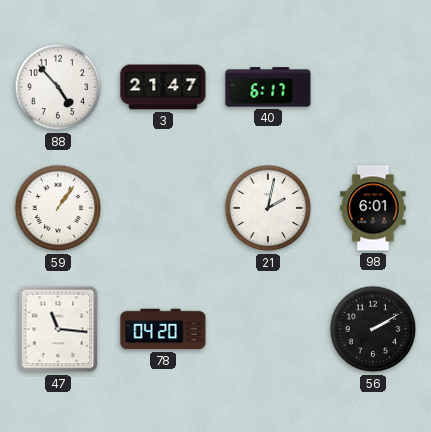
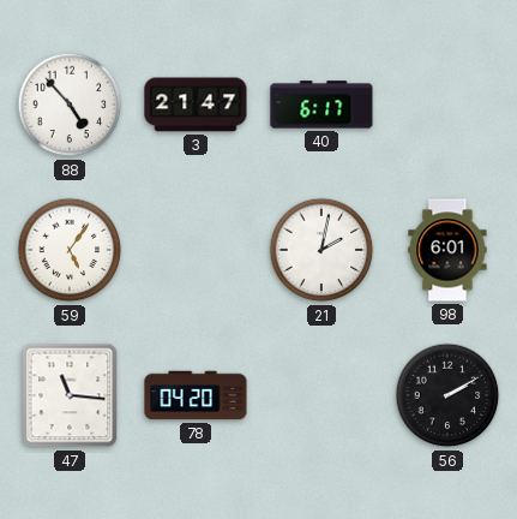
59: 1:06 -> 5:06 (70, 250)
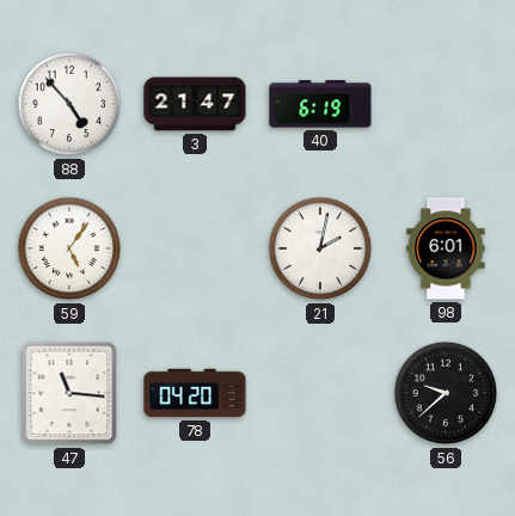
40: 6:17 -> 6:19 (320, 104)
56: 2:10 -> 9:38 (446, 393)
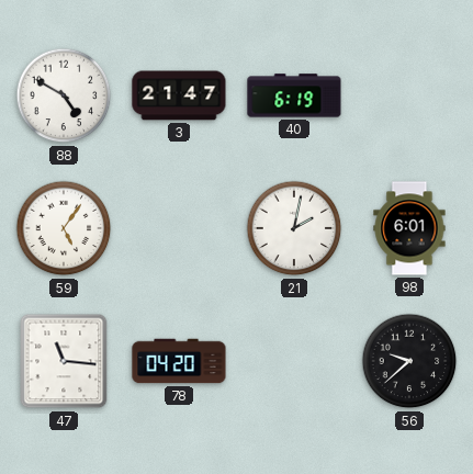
88: 4:53 -> 4:50 (64, 95)
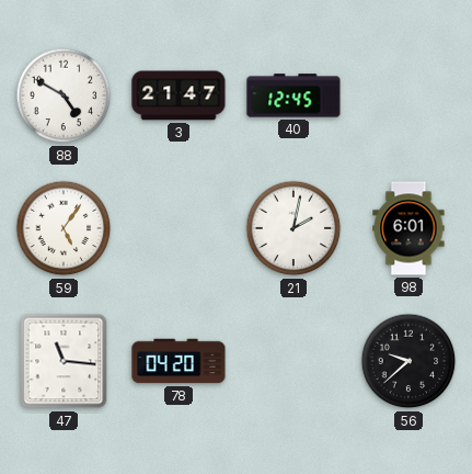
40: 6:19 -> 12:45 (293, 95)
